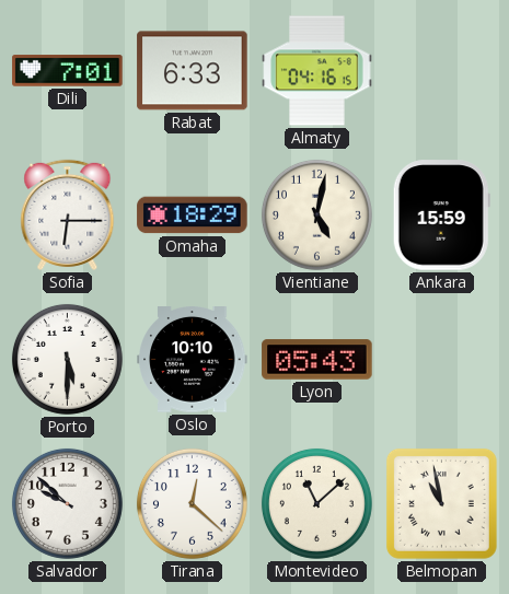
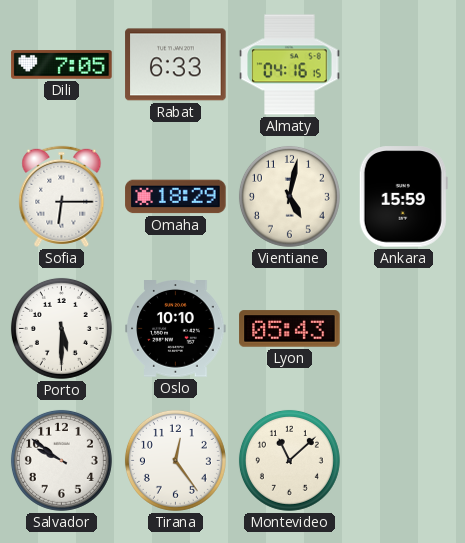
Dili: 7:01 -> 7:05 (62, 65)
Salvador: 9:52 -> 9:51 (61, 460)
Tirana: 12:22 -> 12:24 (175, 460)
Belmopan: 10:58 -> none (441, 503)
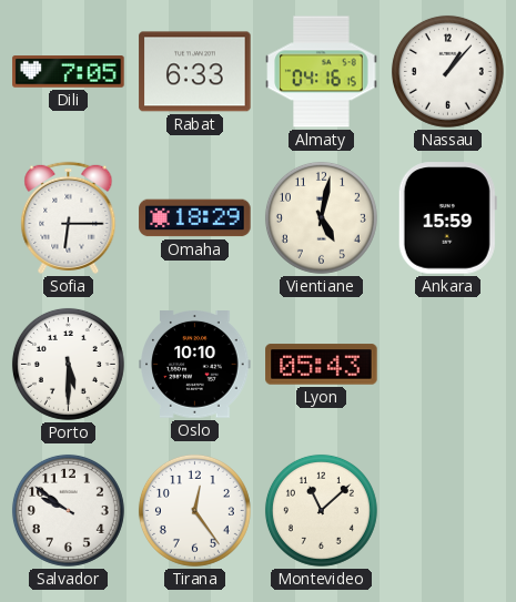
Nassau: none -> 1:07 (447, 71)
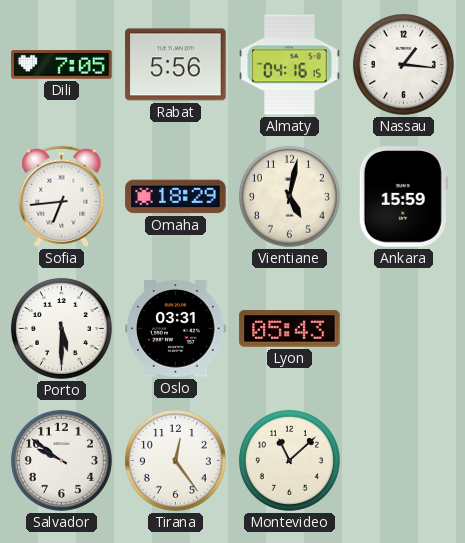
Rabat: 6:33 -> 5:56 (176, 65)
Nassau: 1:07 -> 1:16 (403, 64)
Sofia: 6:15 -> 6:44 (62, 196)
Oslo: 10:10 -> 03:31 (176, 329)
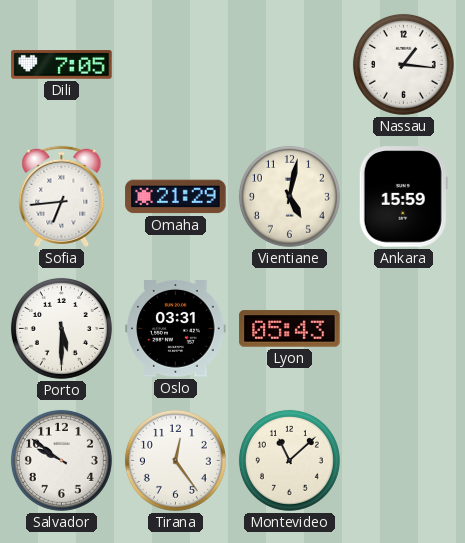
Rabat: 5:56 -> none (176, 65)
Almaty: 04:16 -> none (290, 65)
Omaha: 18:29 -> 21:29 (176, 197)
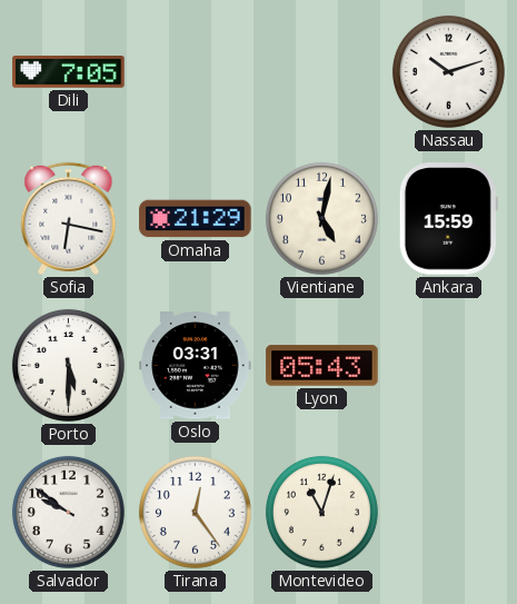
Nassau: 1:16 -> 10:12 (448, 71)
Sofia: 6:44 -> 6:17 (69, 218)
Montevideo: 11:08 -> 11:03 (321, 512)
